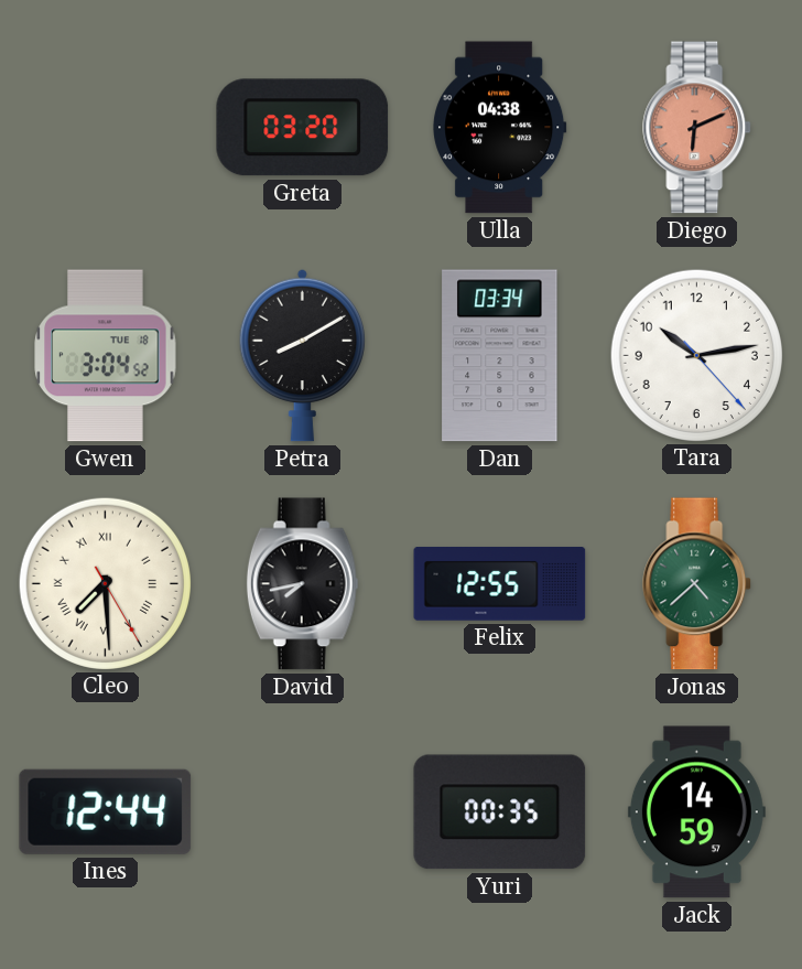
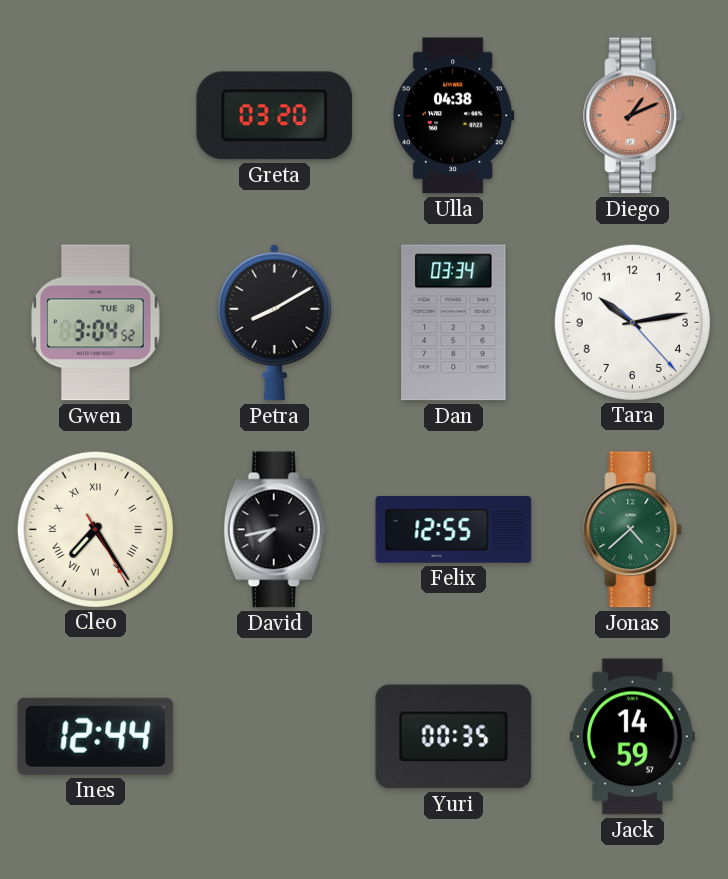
Diego: 6:11 -> 1:11 (633, 116)
Cleo: 7:29 -> 7:24 (95, 529)
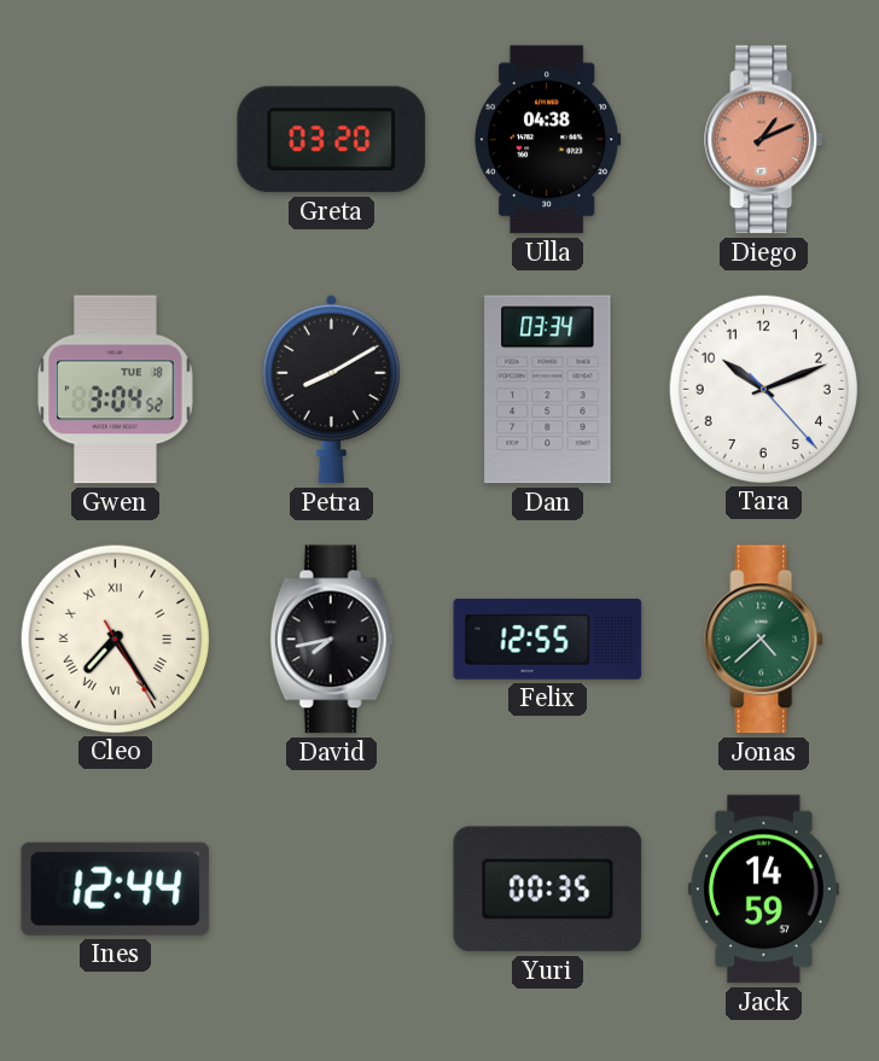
Tara: 10:13 -> 10:11 (763, 389)
